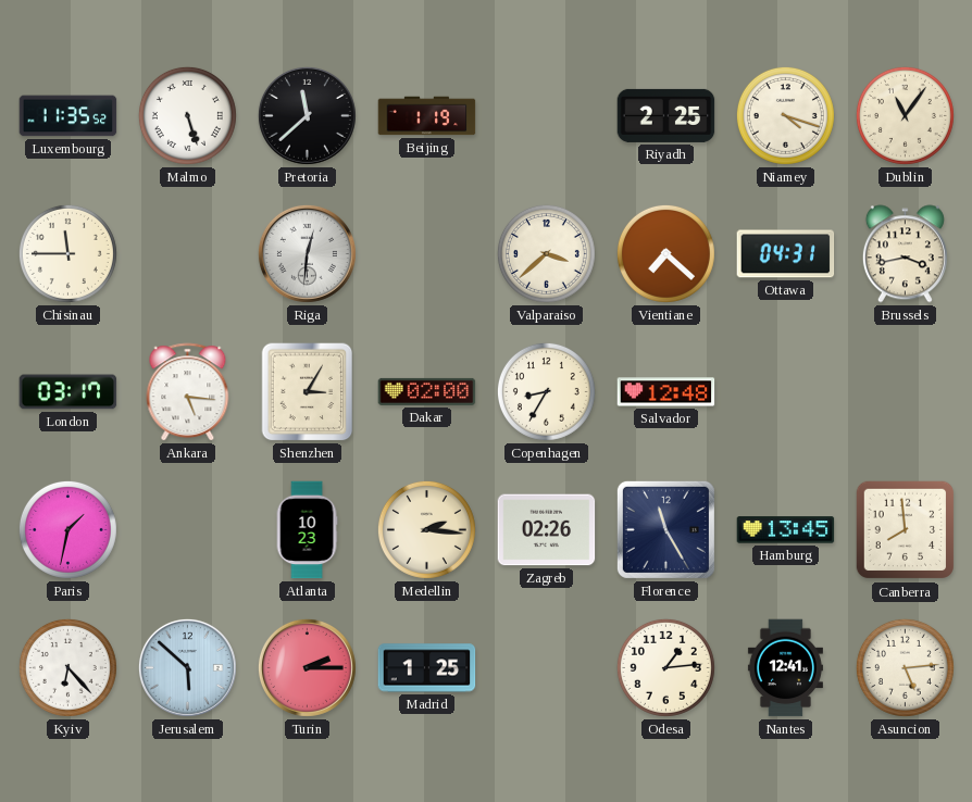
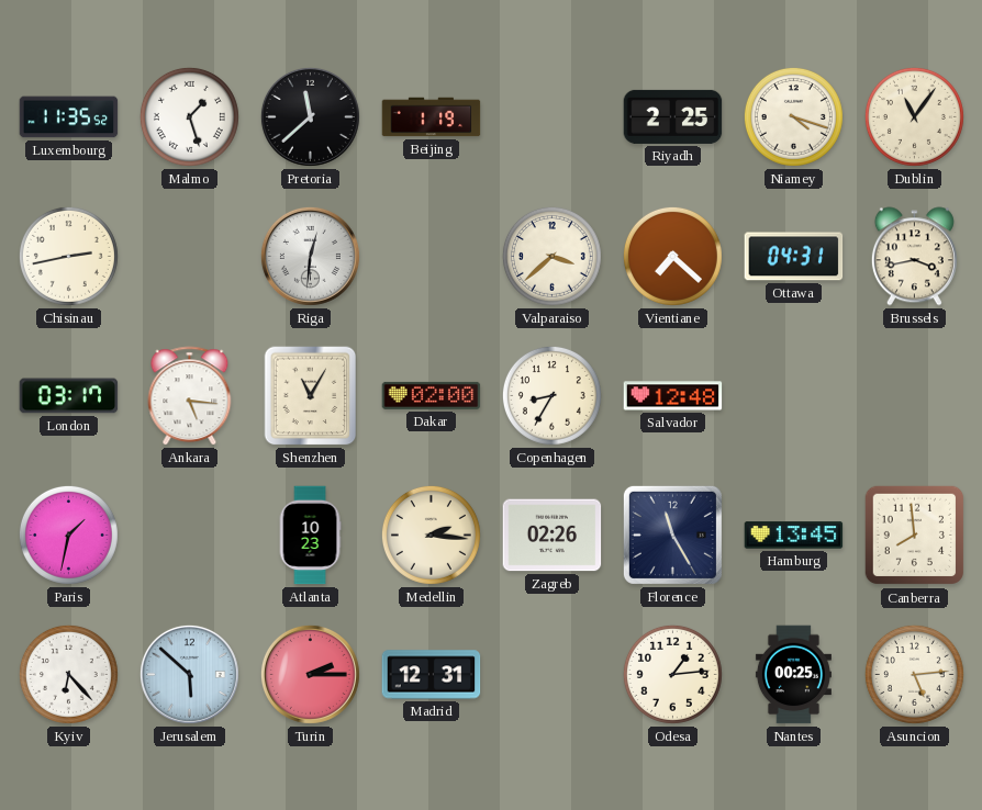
Malmo: 5:27 -> 1:27 (189, 116)
Chisinau: 11:45 -> 2:43 (68, 256)
Shenzhen: 3:05 -> 11:05 (311, 396)
Madrid: 1:25 -> 12:31 (432, 675)
Nantes: 12:41 -> 00:25 (793, 675)
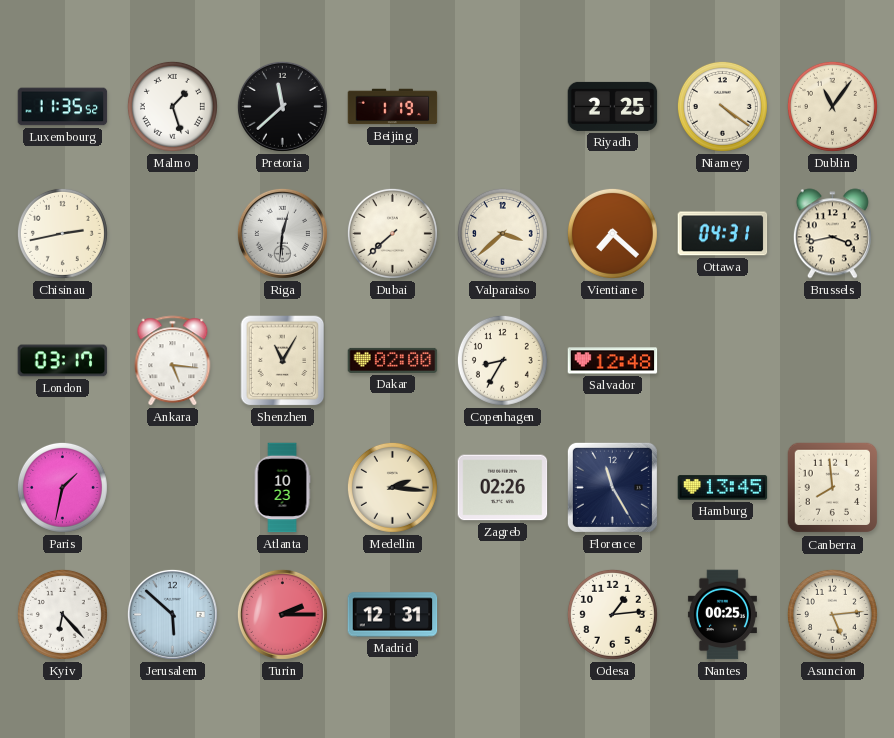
Niamey: 4:18 -> 4:21 (722, 106)
Dubai: none -> 7:38 (392, 233)
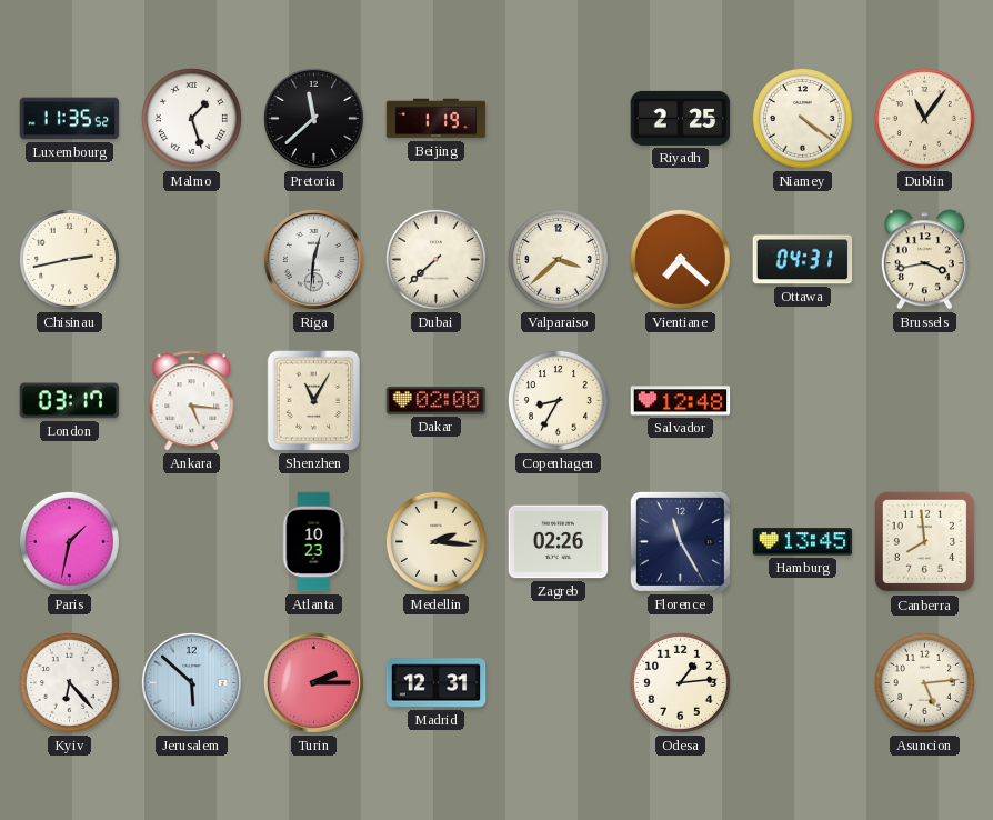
Nantes: 00:25 -> none (722, 615)
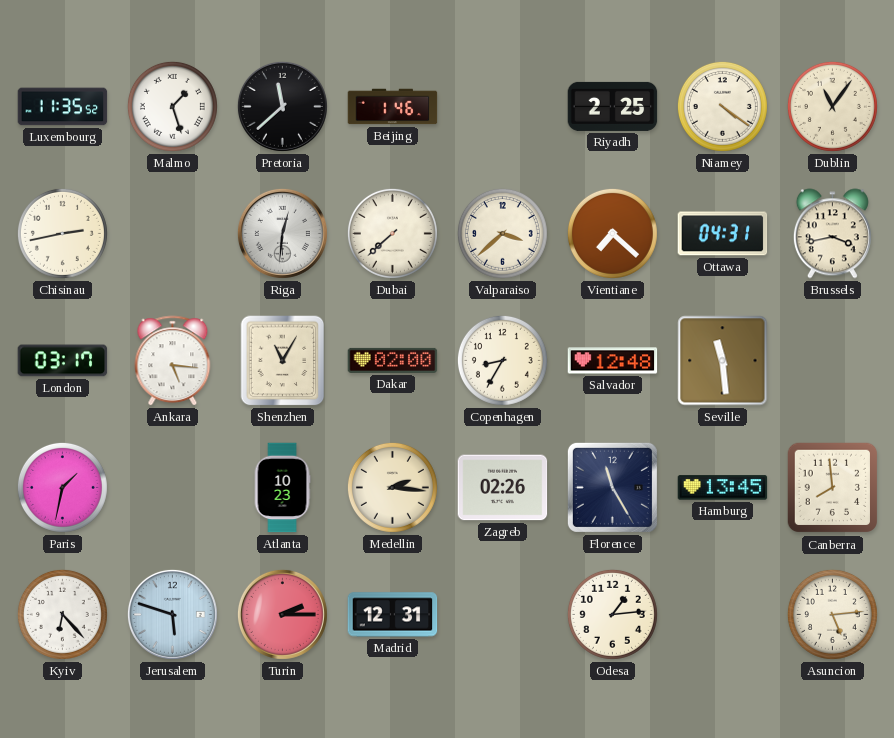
Beijing: 1:19 -> 1:46 (393, 107)
Seville: none -> 11:29 (723, 361)
Jerusalem: 5:52 -> 5:48 (172, 614)
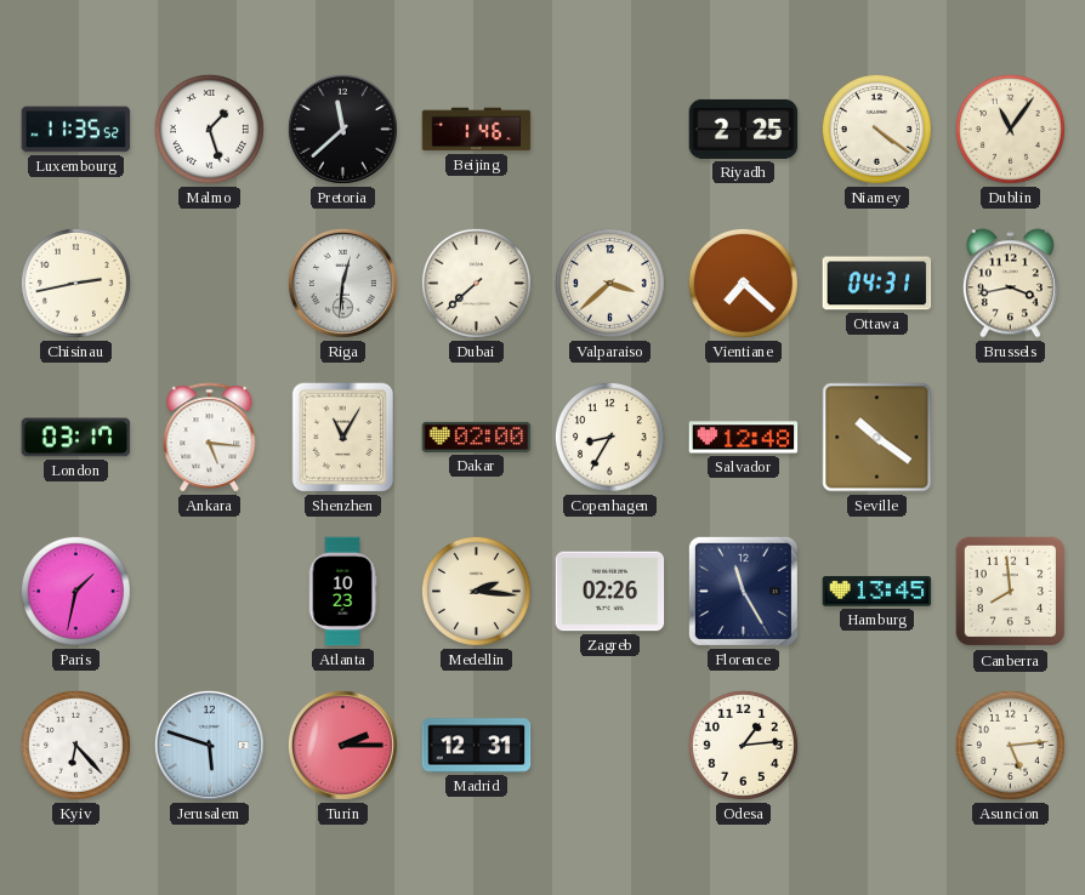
Seville: 11:29 -> 10:21 (877, 438)
